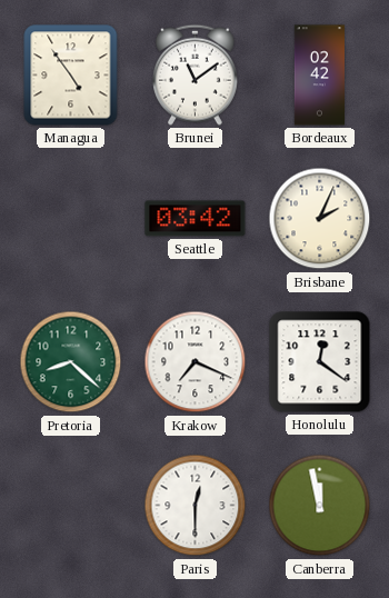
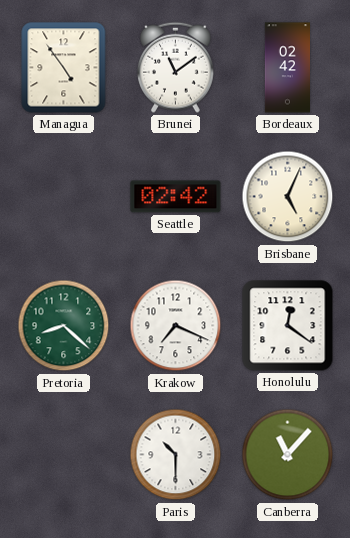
Seattle: 03:42 -> 02:42 (176, 197)
Brisbane: 2:04 -> 5:04 (288, 197)
Paris: 12:30 -> 10:30 (176, 455)
Canberra: 11:58 -> 11:07 (288, 455)
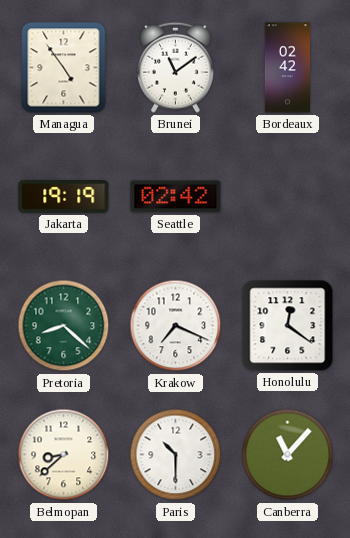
Jakarta: none -> 19:19 (64, 197)
Brisbane: 5:04 -> none (288, 197)
Belmopan: none -> 8:38 (64, 455)
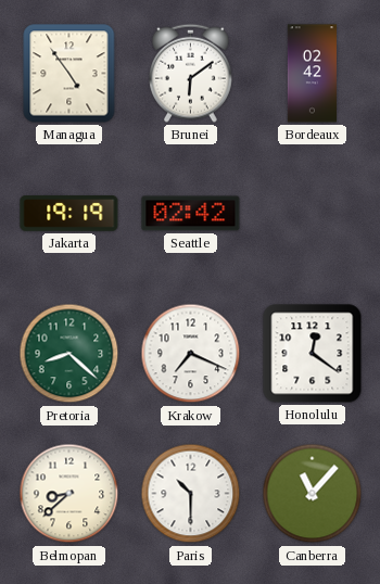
Brunei: 11:09 -> 6:09 (191, 73)
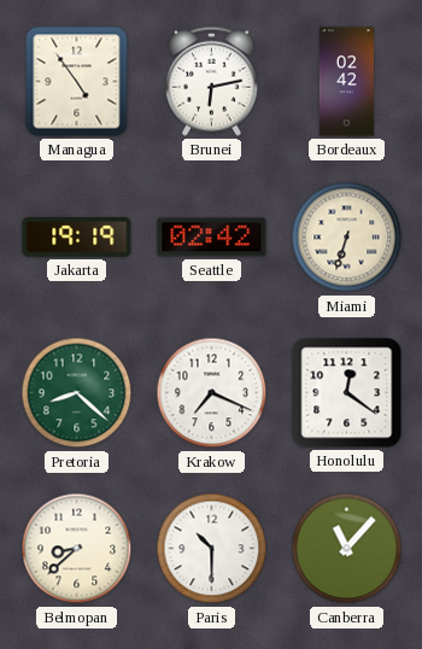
Brunei: 6:09 -> 6:13 (212, 81)
Miami: none -> 6:33 (347, 238)
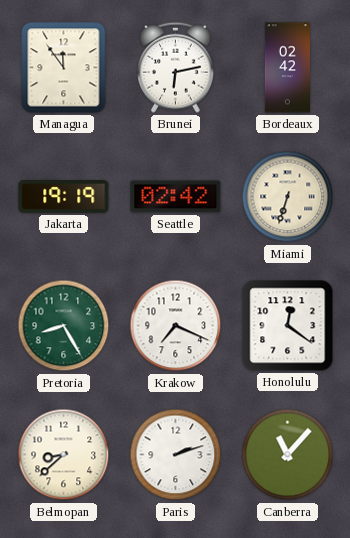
Managua: 4:54 -> 11:54 (64, 68)
Pretoria: 8:22 -> 8:25 (64, 326)
Paris: 10:30 -> 2:12 (176, 455)
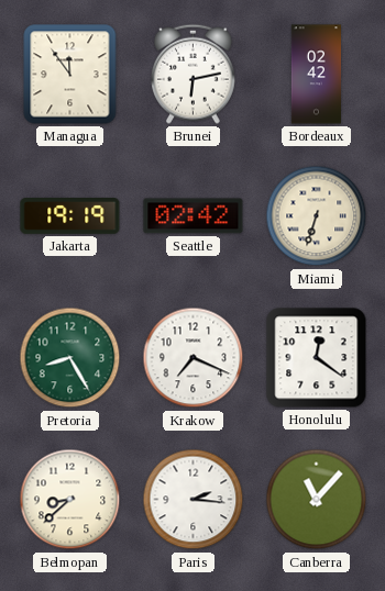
Paris: 2:12 -> 2:16 (194, 500)
